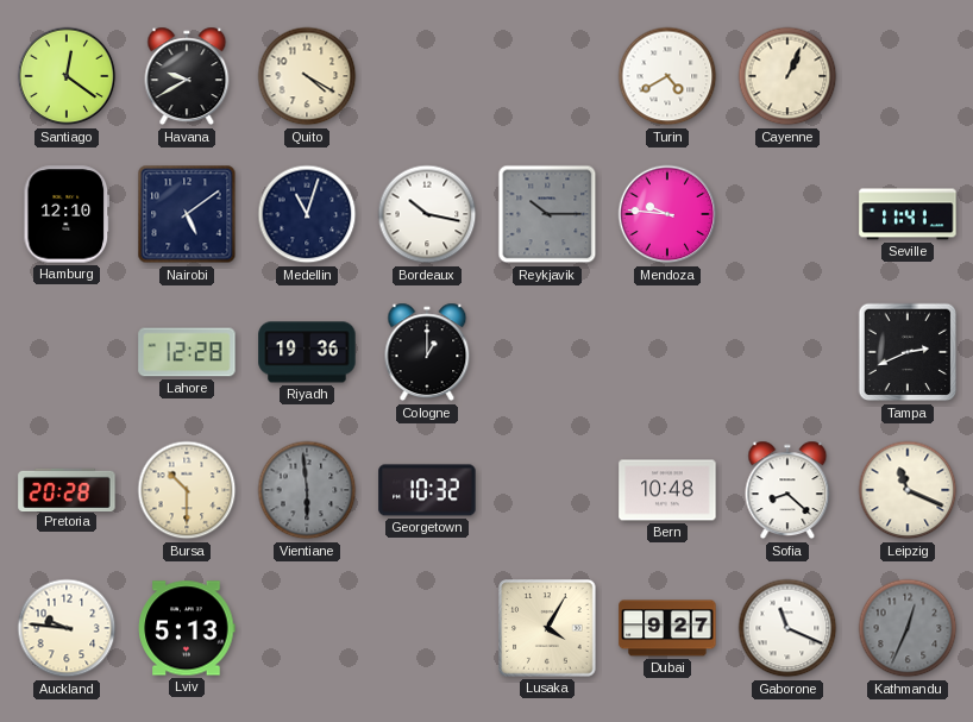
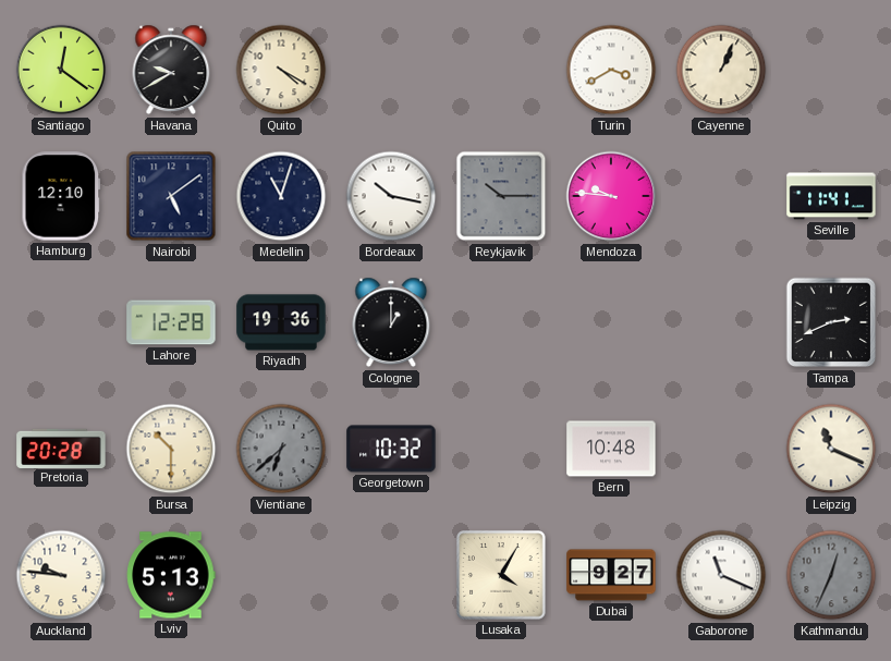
Turin: 4:40 -> 3:40 (611, 70)
Vientiane: 5:59 -> 6:38 (281, 449)
Sofia: 8:22 -> none (787, 490)
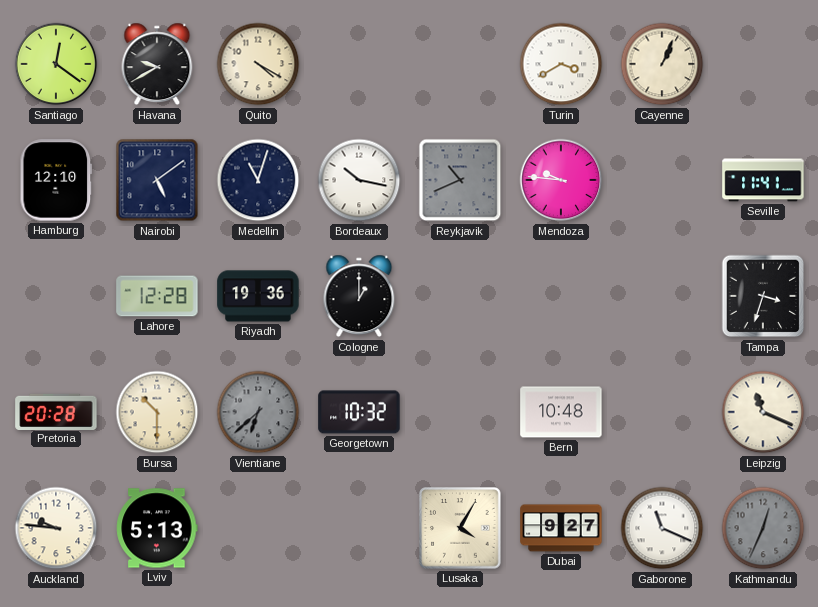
Reykjavik: 10:15 -> 10:41 (460, 180)
Tampa: 2:41 -> 3:33 (763, 296)
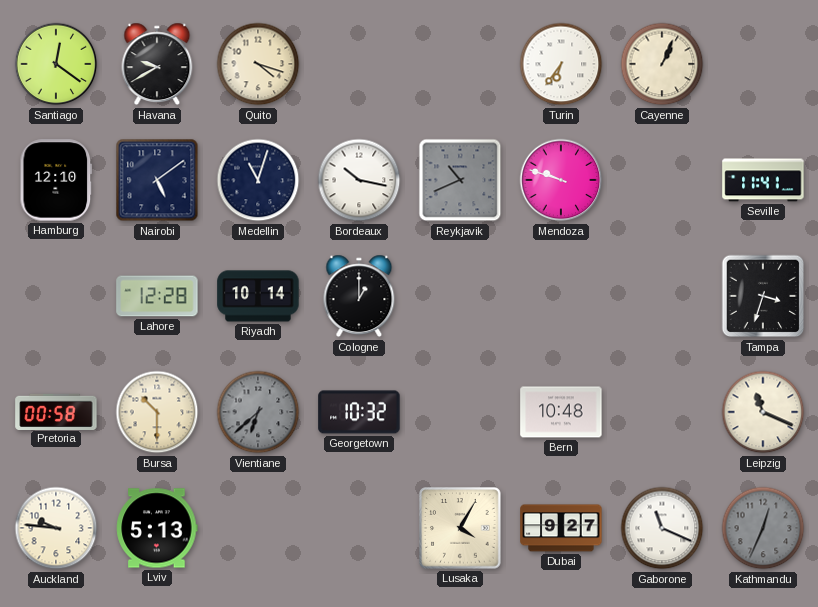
Quito: 4:20 -> 4:18 (258, 64)
Turin: 3:40 -> 6:36 (561, 64)
Mendoza: 9:46 -> 9:48 (561, 180)
Riyadh: 19:36 -> 10:14 (258, 296)
Pretoria: 20:28 -> 00:58 (56, 411)
